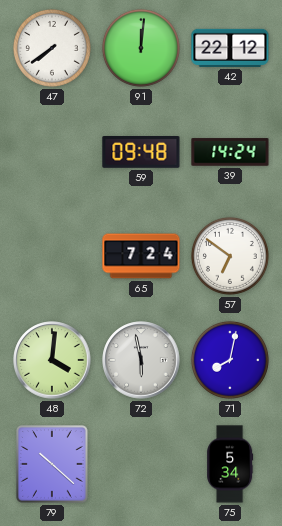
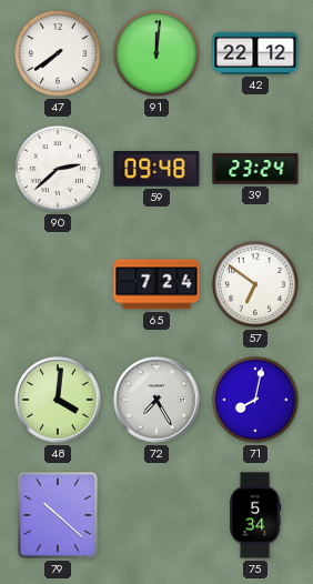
90: none -> 2:38 (58, 169)
39: 14:24 -> 23:24 (255, 169)
72: 5:58 -> 7:25 (156, 400)
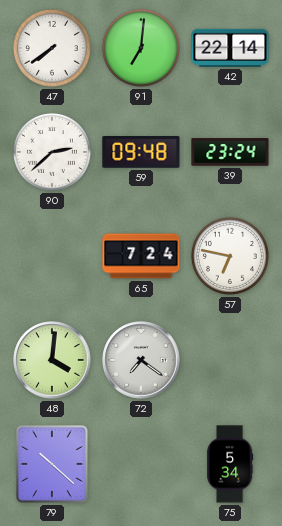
91: 12:01 -> 7:01 (141, 48)
42: 22:12 -> 22:14 (230, 48)
57: 6:51 -> 6:47 (230, 256)
72: 7:25 -> 7:21 (141, 360)
71: 8:02 -> none (255, 400)
